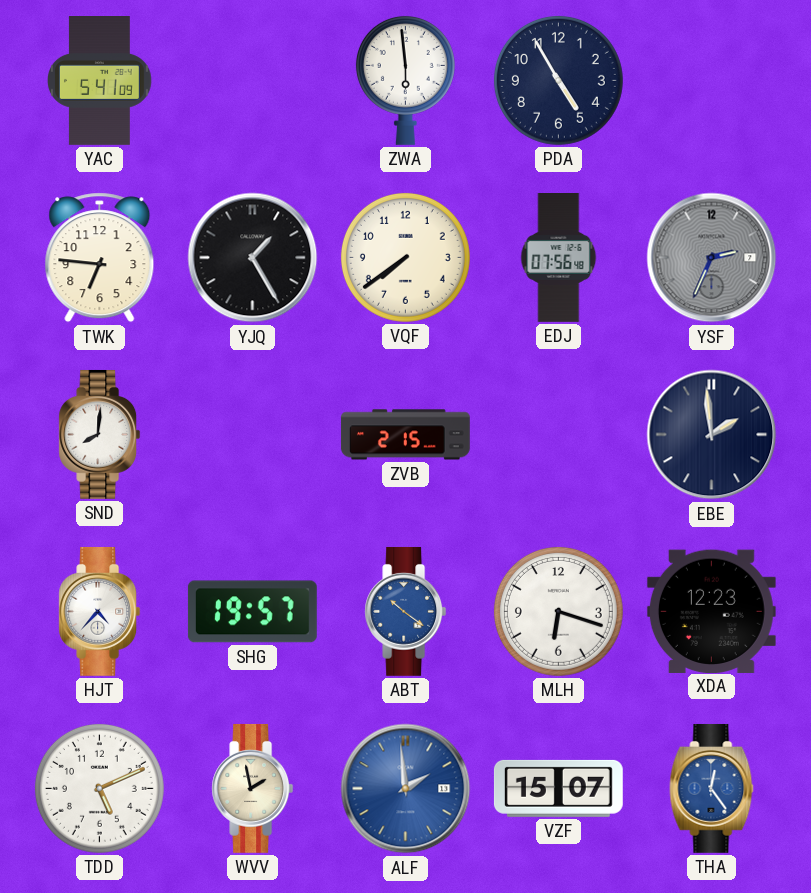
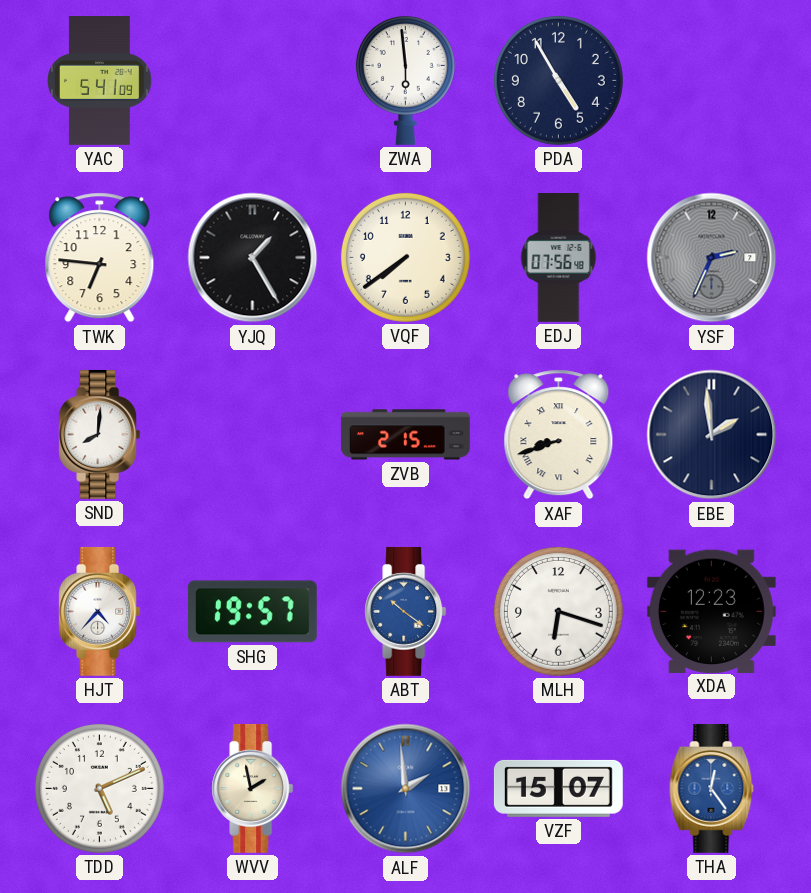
XAF: none -> 8:42 (559, 435)
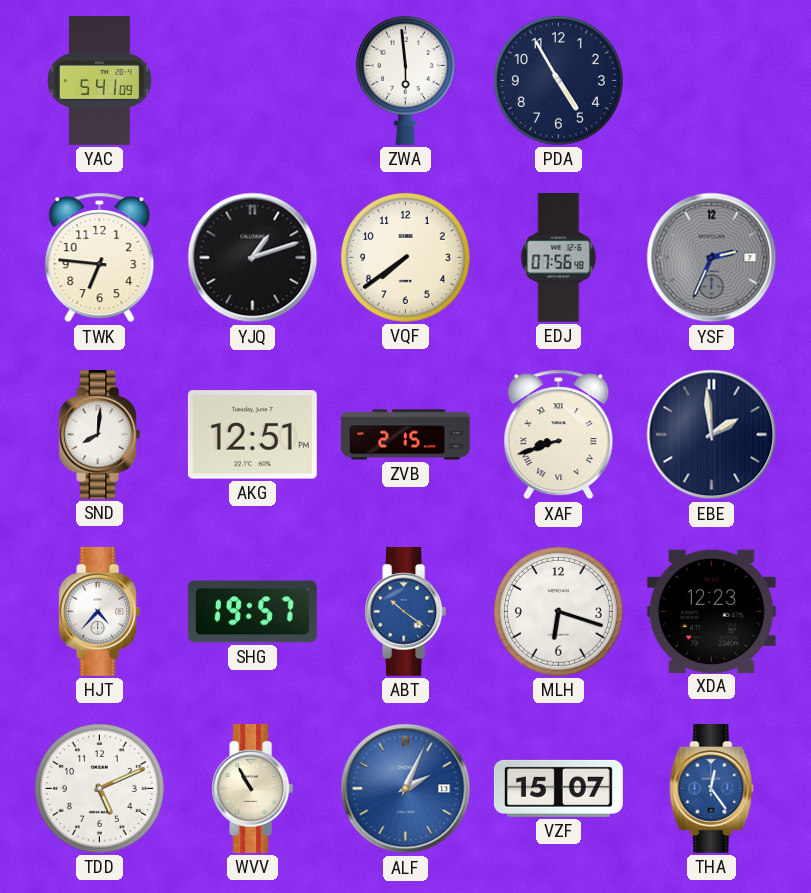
YJQ: 1:25 -> 1:12 (253, 258)
AKG: none -> 12:51 (252, 435)
WVV: 1:58 -> 10:55 (253, 788)
ALF: 1:59 -> 2:04 (406, 789)
